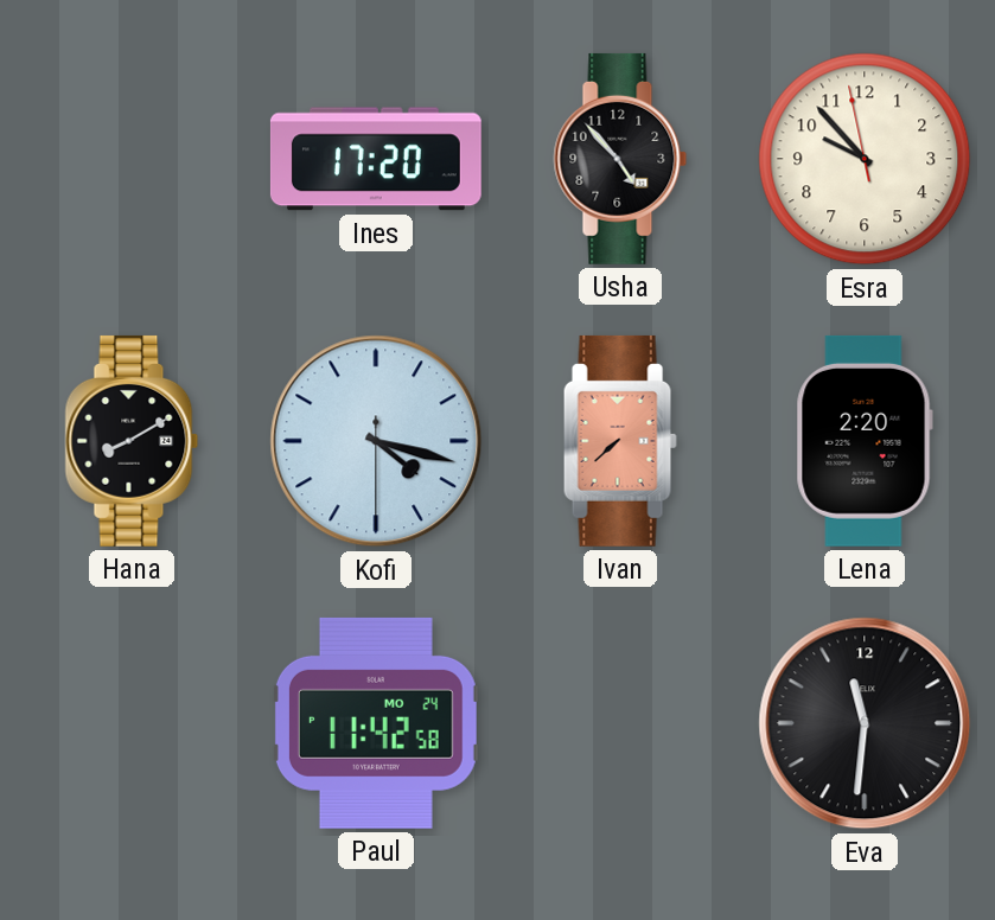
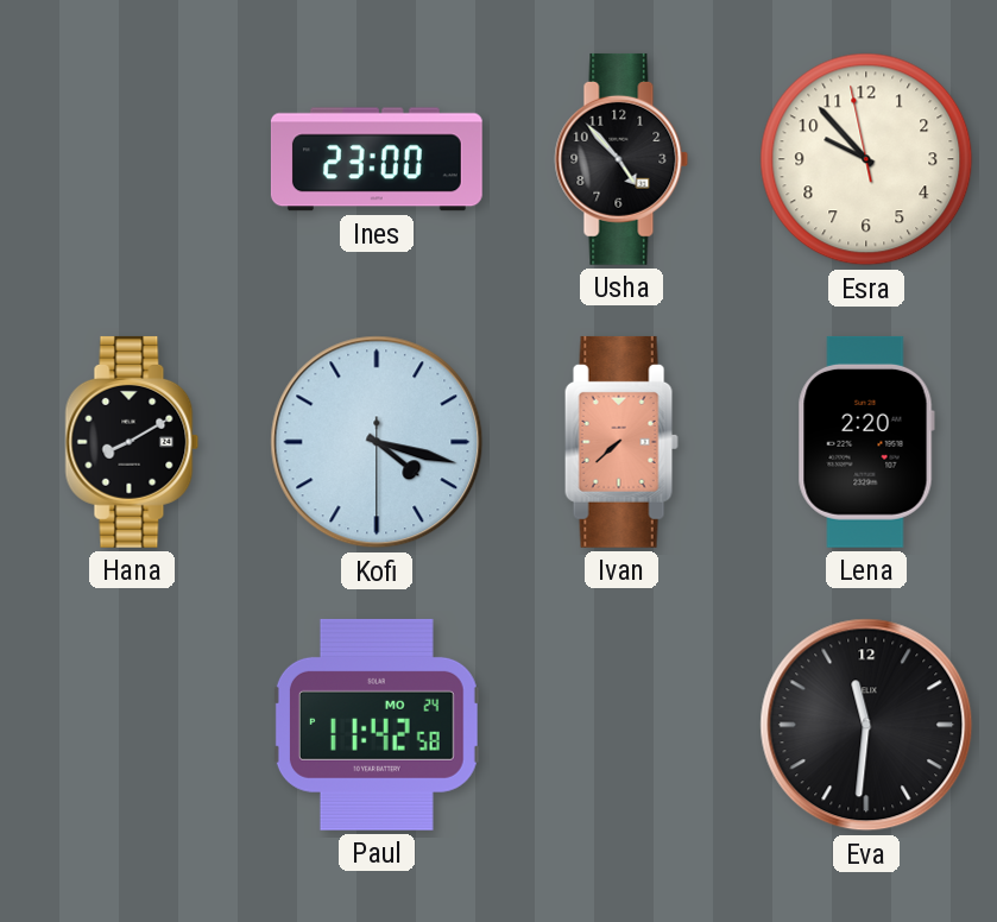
Ines: 17:20 -> 23:00 (377, 159)
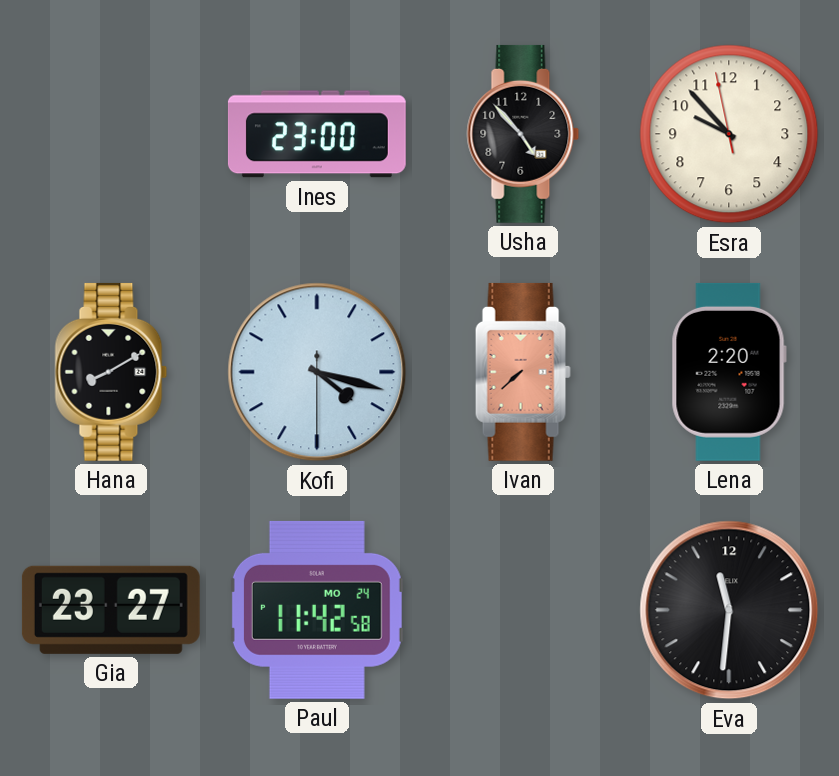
Gia: none -> 23:27 (111, 610)
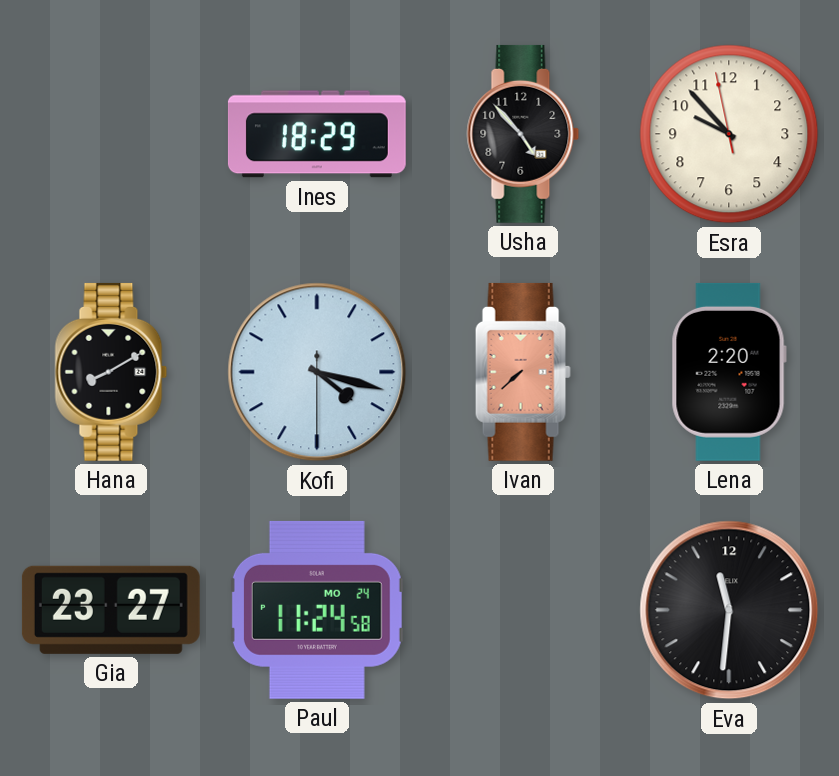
Ines: 23:00 -> 18:29 (317, 134)
Paul: 11:42 -> 11:24 (317, 610)
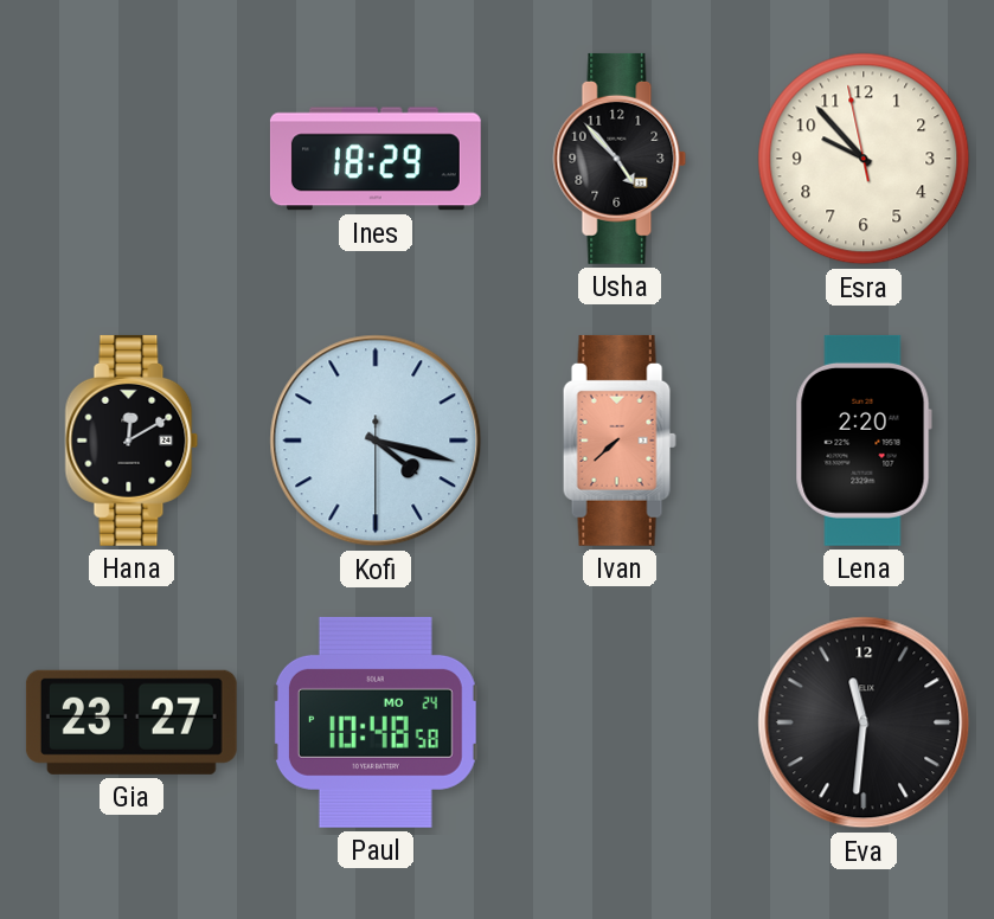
Hana: 8:10 -> 12:10 (132, 441)
Paul: 11:24 -> 10:48 (376, 722)
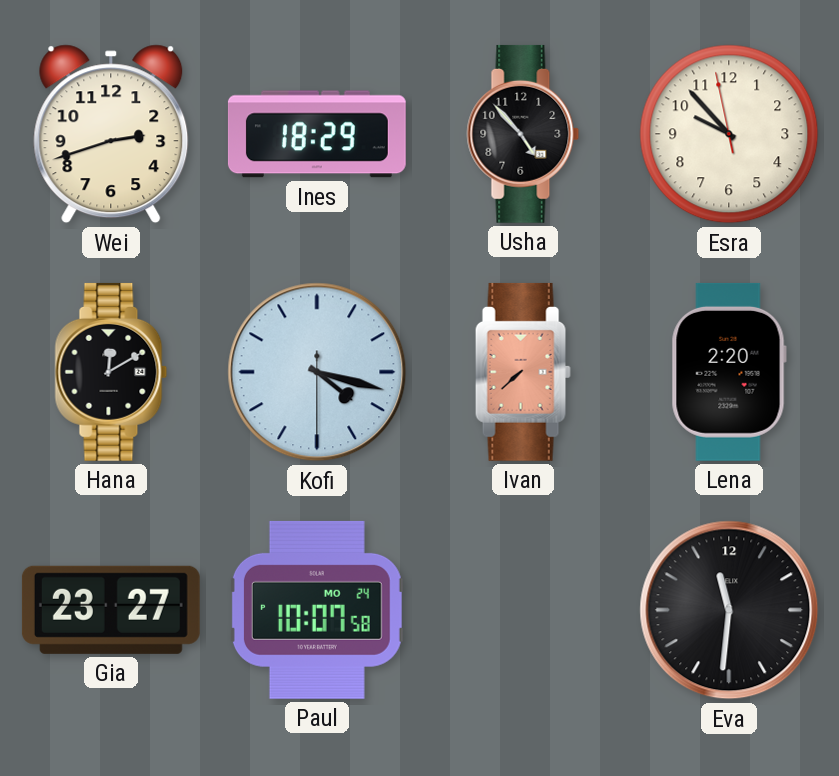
Wei: none -> 2:42 (111, 134)
Paul: 10:48 -> 10:07 (317, 610)
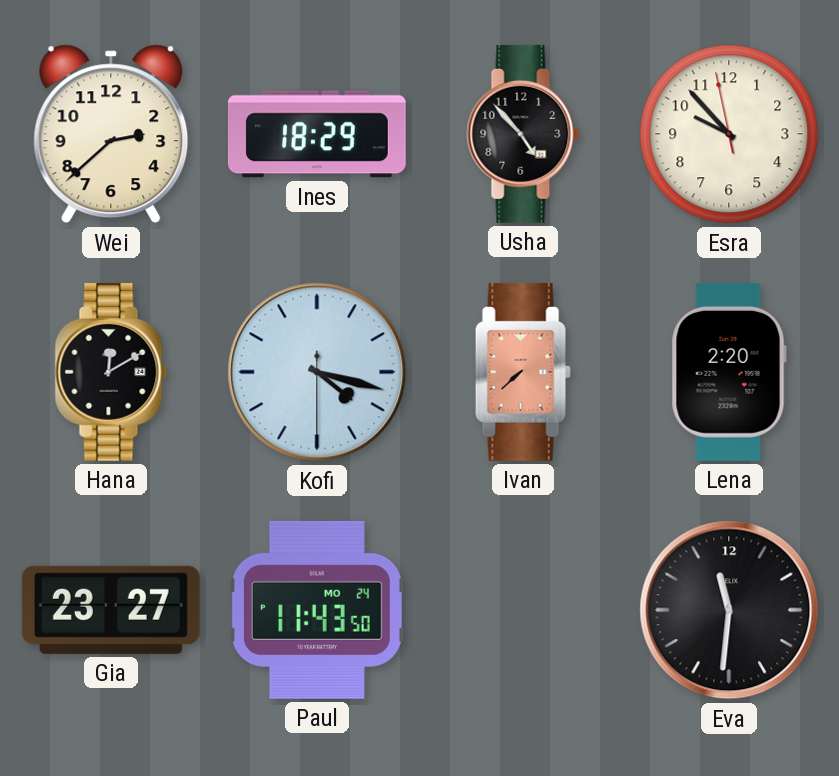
Wei: 2:42 -> 2:38 (111, 134)
Paul: 10:07 -> 11:43 (317, 610)
